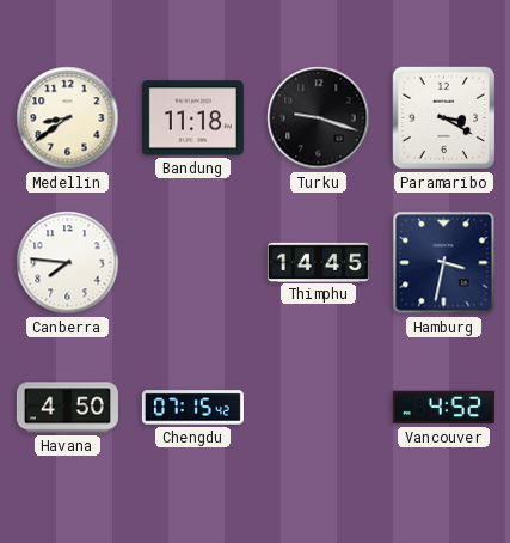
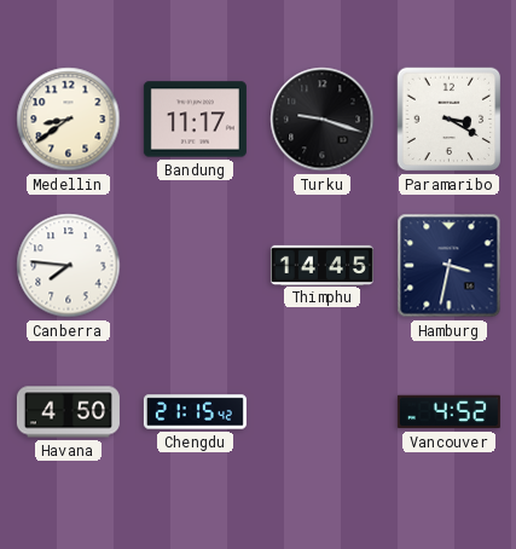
Bandung: 11:18 -> 11:17 (195, 120)
Chengdu: 07:15 -> 21:15 (195, 412)
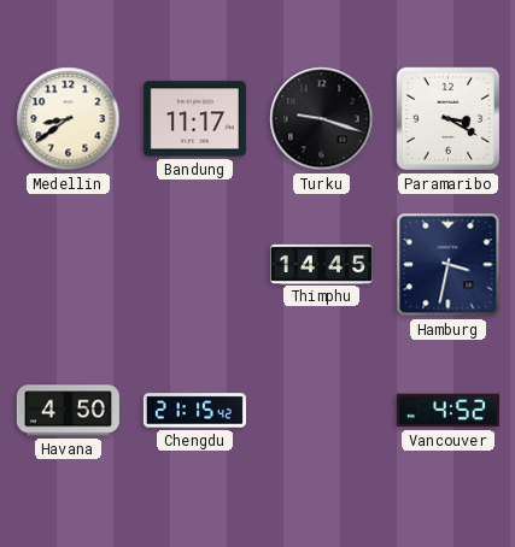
Canberra: 7:46 -> none (69, 266)
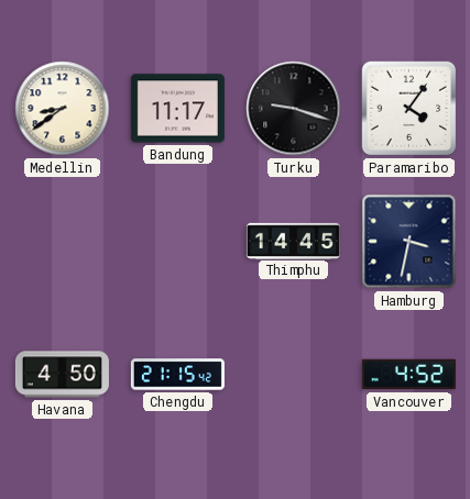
Paramaribo: 3:20 -> 4:06 (409, 109)
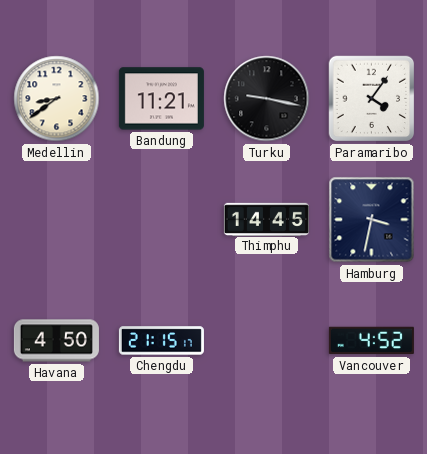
Bandung: 11:17 -> 11:21 (161, 99)
Turku: 9:18 -> 9:17 (267, 99)
Chengdu: 21:15:42 -> 21:15:17 (161, 341)
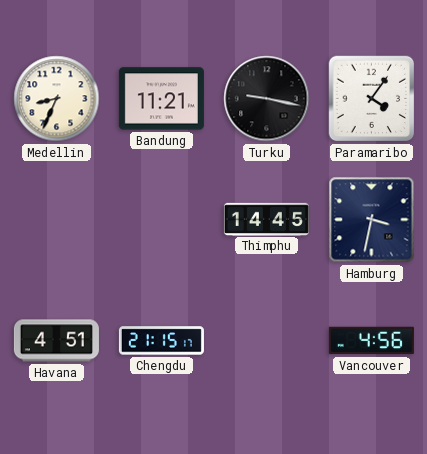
Medellin: 8:39 -> 8:34 (57, 99)
Havana: 4:50 -> 4:51 (56, 341)
Vancouver: 4:52 -> 4:56 (371, 341)
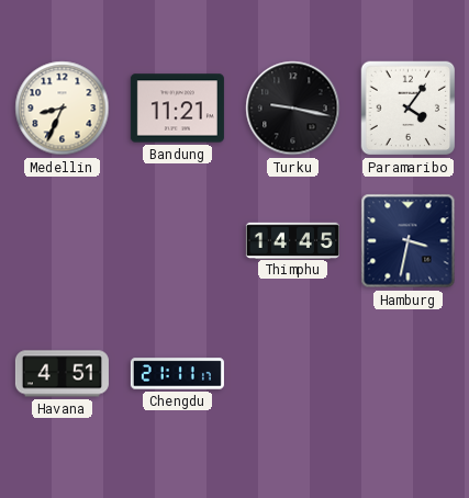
Chengdu: 21:15 -> 21:11 (177, 374)
Vancouver: 4:56 -> none (371, 341)
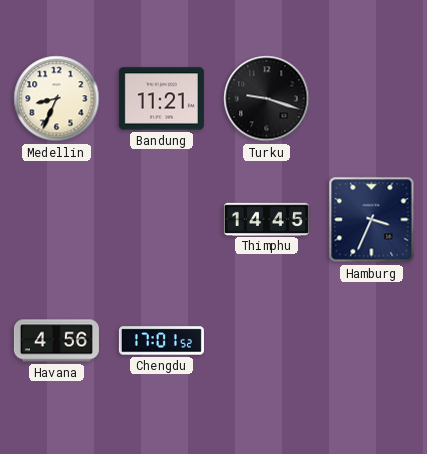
Turku: 9:17 -> 9:18 (267, 99)
Paramaribo: 4:06 -> none (409, 109)
Hamburg: 3:32 -> 3:34 (372, 220)
Havana: 4:51 -> 4:56 (56, 341)
Chengdu: 21:11 -> 17:01 (161, 341)
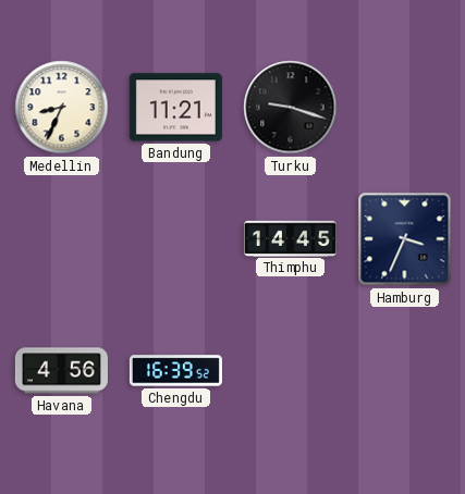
Chengdu: 17:01 -> 16:39 (175, 371)
